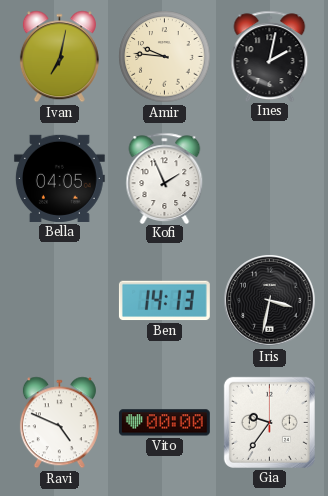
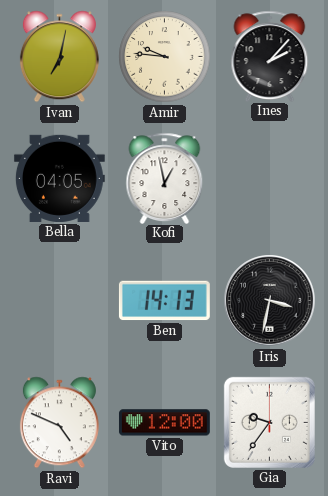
Ines: 2:02 -> 2:07 (270, 56)
Kofi: 1:56 -> 12:58 (165, 178)
Vito: 00:00 -> 12:00 (164, 423)
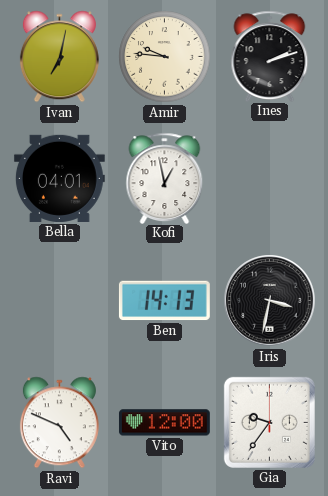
Ines: 2:07 -> 2:12 (270, 56)
Bella: 04:05 -> 04:01 (59, 178)
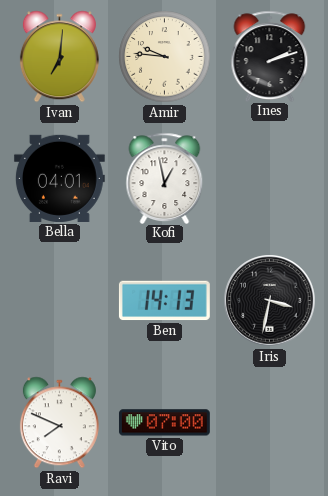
Ivan: 7:02 -> 7:01 (59, 57)
Ravi: 4:49 -> 7:49 (59, 423)
Vito: 12:00 -> 07:00 (164, 423)
Gia: 9:36 -> none (269, 422)
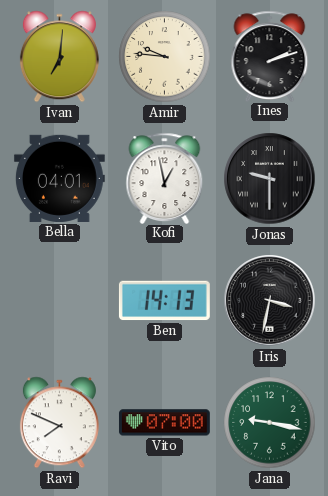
Jonas: none -> 9:30 (270, 179)
Jana: none -> 9:17 (270, 423)
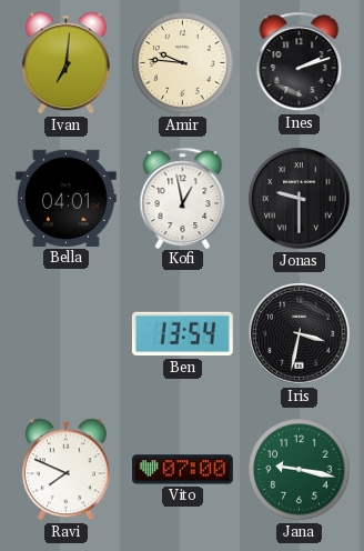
Ben: 14:13 -> 13:54 (182, 334)
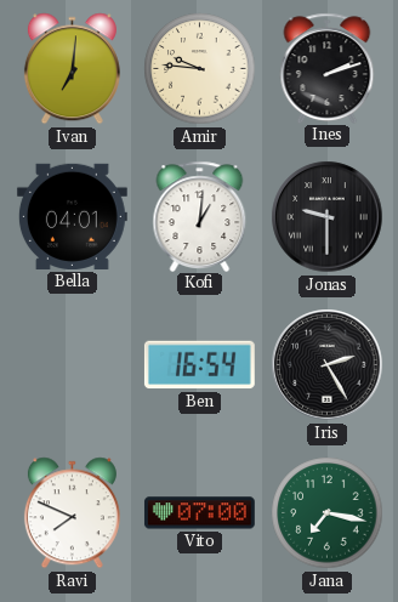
Kofi: 12:58 -> 1:01 (200, 216)
Ben: 13:54 -> 16:54 (199, 365)
Iris: 3:32 -> 2:25 (328, 365)
Jana: 9:17 -> 7:17 (328, 513)
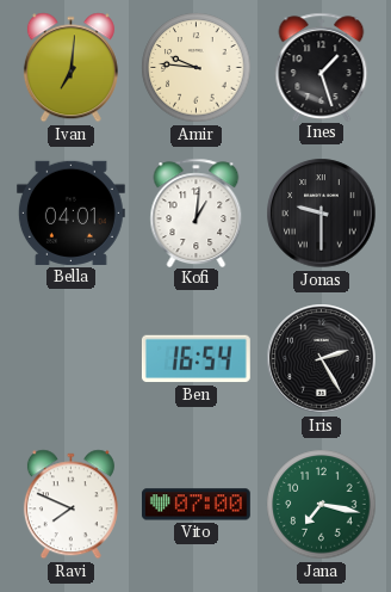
Ines: 2:12 -> 1:27 (322, 67)
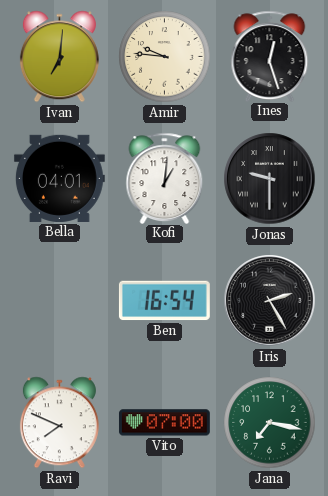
Ines: 1:27 -> 12:27 (270, 56)
